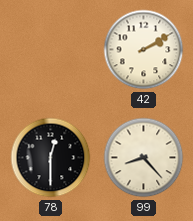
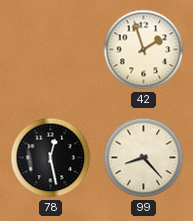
42: 2:10 -> 1:57 (144, 50)
78: 12:30 -> 12:28 (51, 158)
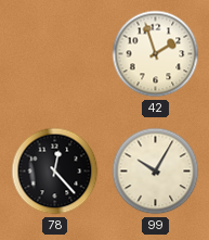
78: 12:28 -> 12:23 (55, 172)
99: 8:23 -> 10:05 (156, 172)
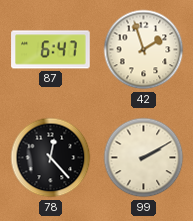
87: none -> 6:47 (51, 50)
99: 10:05 -> 2:10 (144, 158)
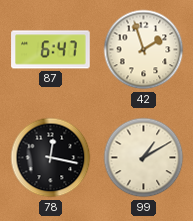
78: 12:23 -> 12:17 (51, 158)
99: 2:10 -> 1:10 (144, 158)
